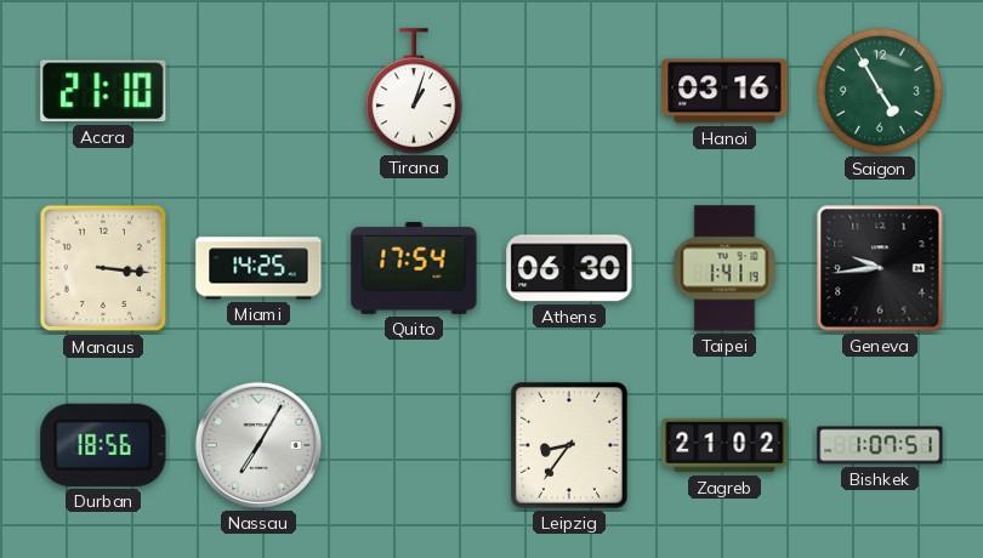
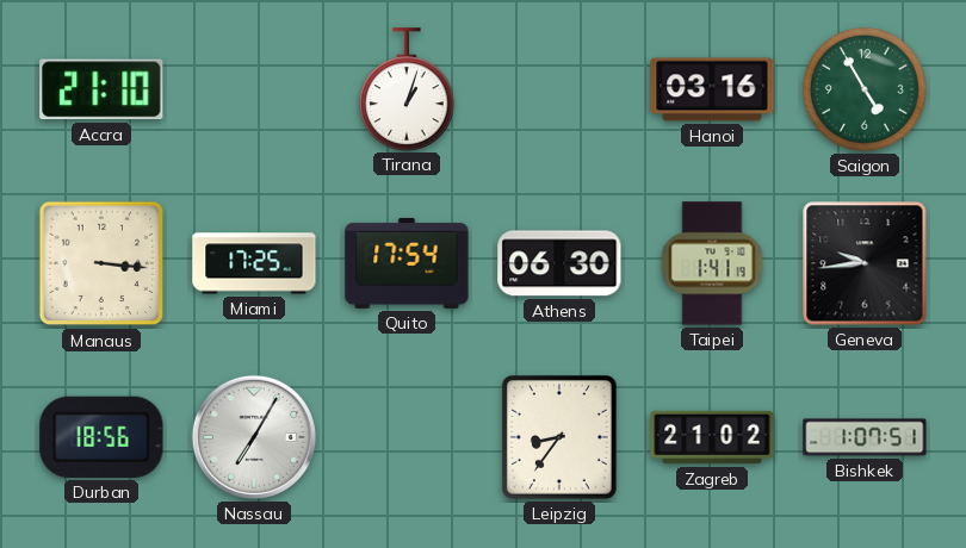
Miami: 14:25 -> 17:25 (254, 263)
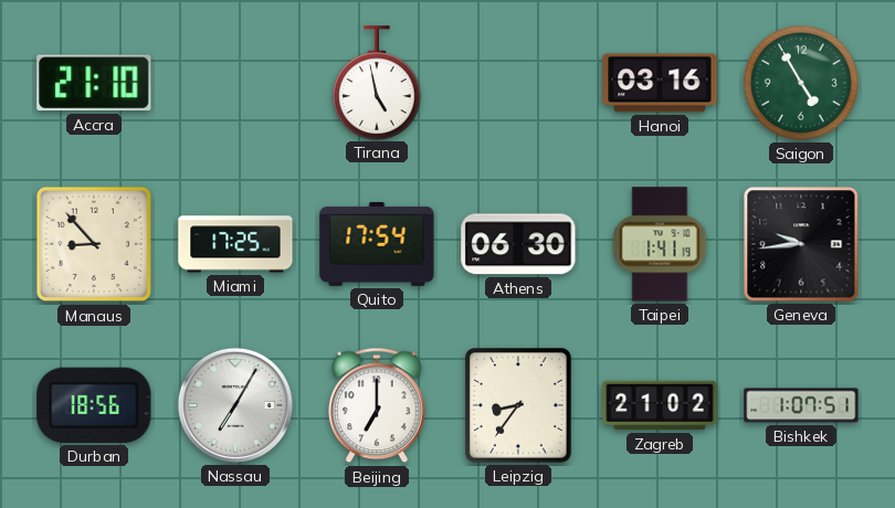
Tirana: 1:03 -> 4:58 (377, 83)
Manaus: 3:16 -> 8:53 (94, 244)
Beijing: none -> 7:00 (378, 405)
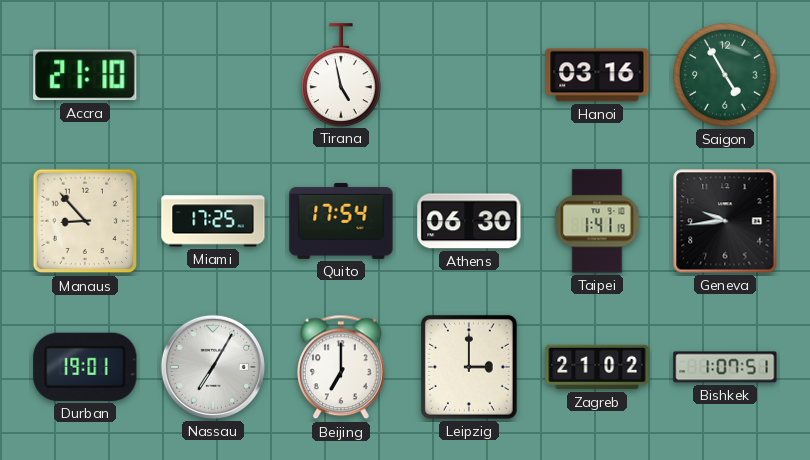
Durban: 18:56 -> 19:01 (85, 367)
Leipzig: 8:36 -> 3:00 (469, 367)
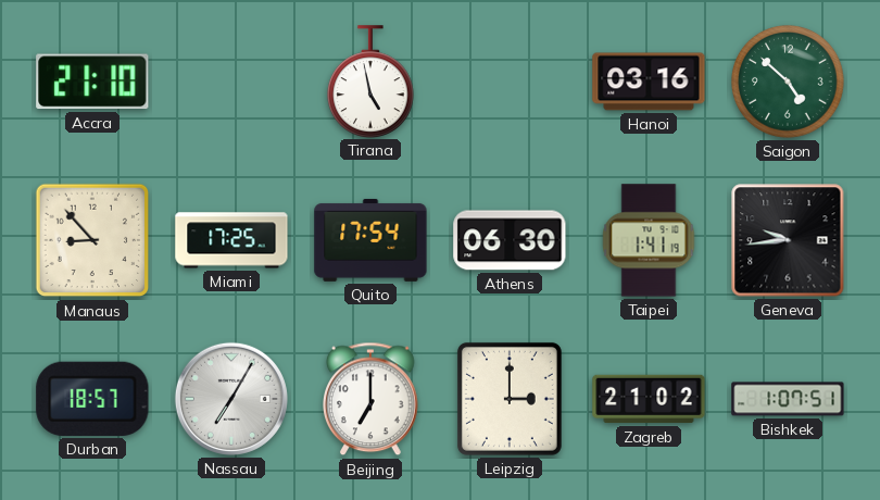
Saigon: 4:55 -> 4:52 (789, 83)
Durban: 19:01 -> 18:57 (92, 399)
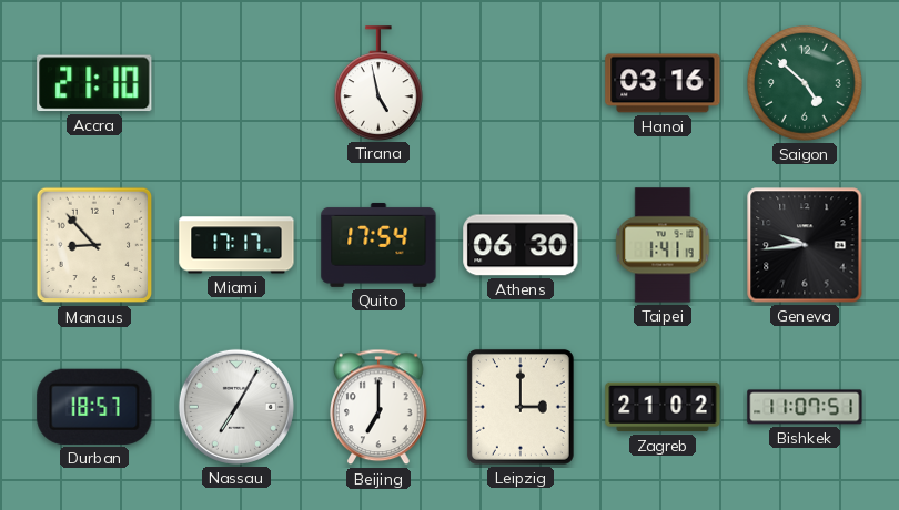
Miami: 17:25 -> 17:17 (236, 245)
Bishkek: 1:07 -> 11:07 (805, 407)
